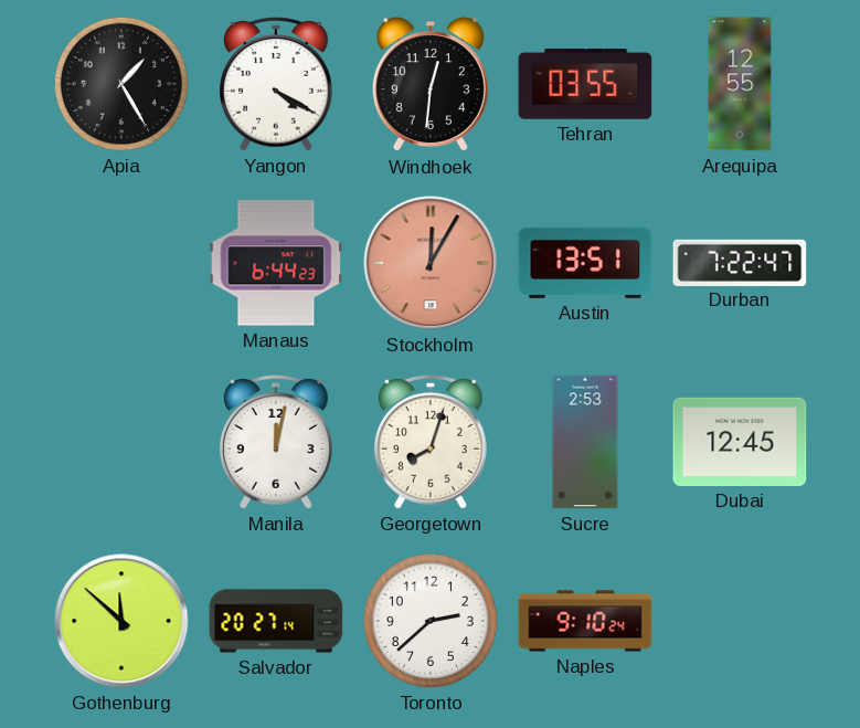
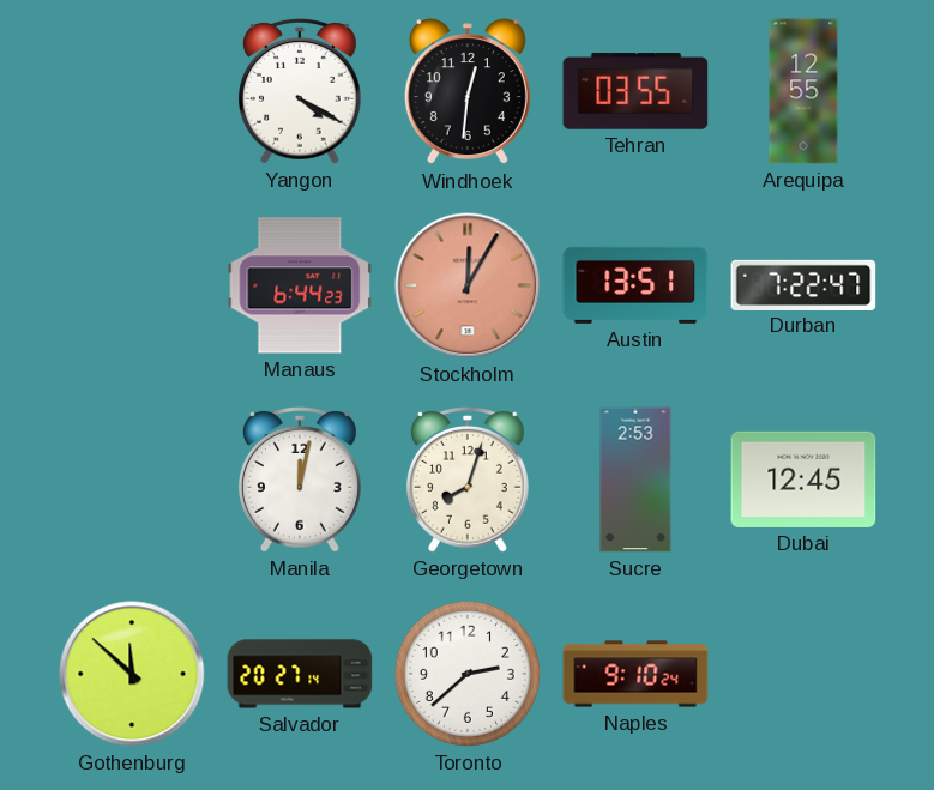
Apia: 1:25 -> none (121, 84)
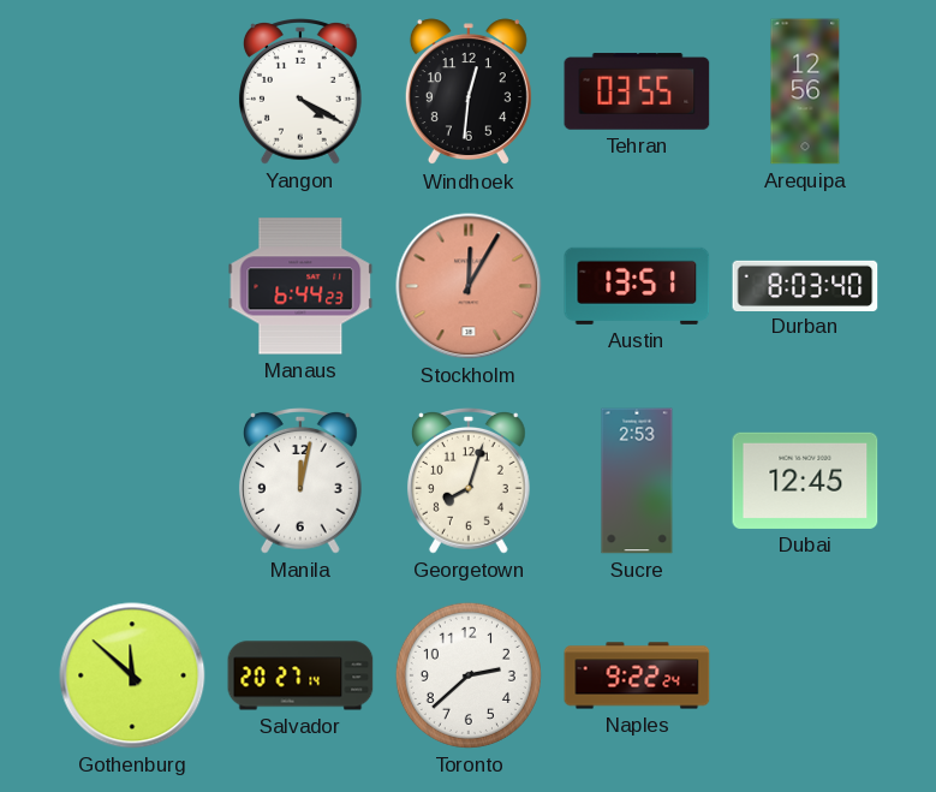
Arequipa: 12:55 -> 12:56 (805, 91)
Durban: 7:22 -> 8:03 (805, 285)
Naples: 9:10 -> 9:22 (637, 675)
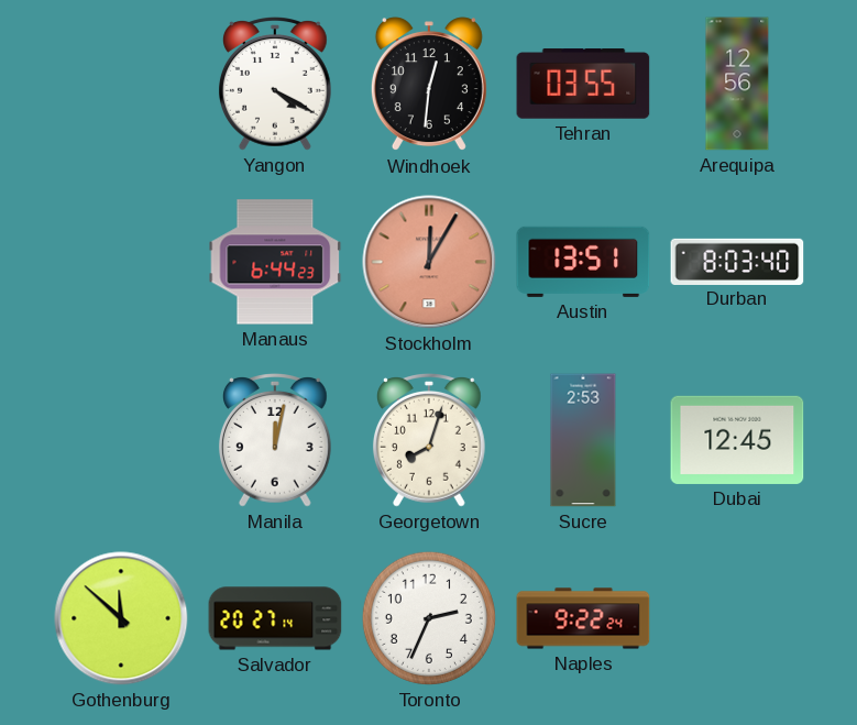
Toronto: 2:38 -> 2:34 (429, 618)
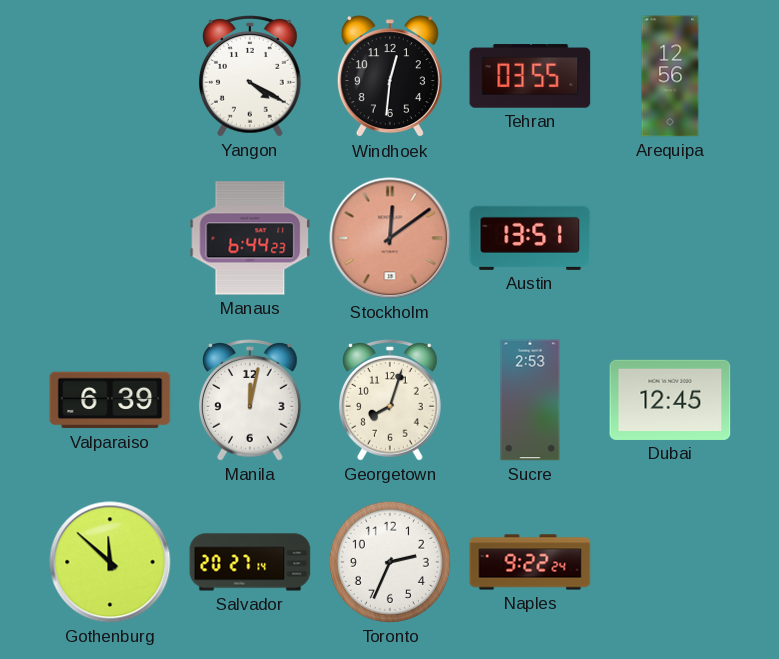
Stockholm: 12:05 -> 12:09 (390, 238)
Durban: 8:03 -> none (737, 261)
Valparaiso: none -> 6:39 (110, 400)
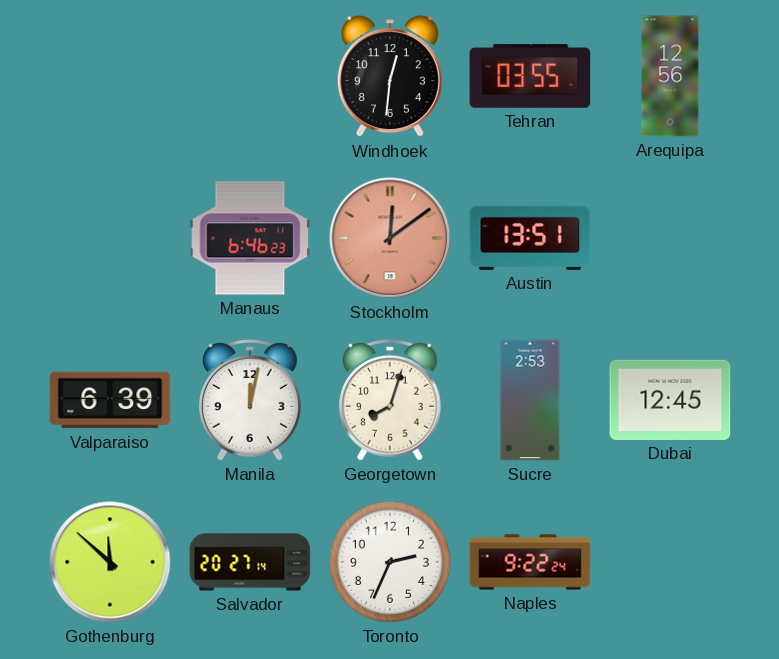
Yangon: 4:20 -> none (250, 77)
Manaus: 6:44 -> 6:46 (250, 238)
